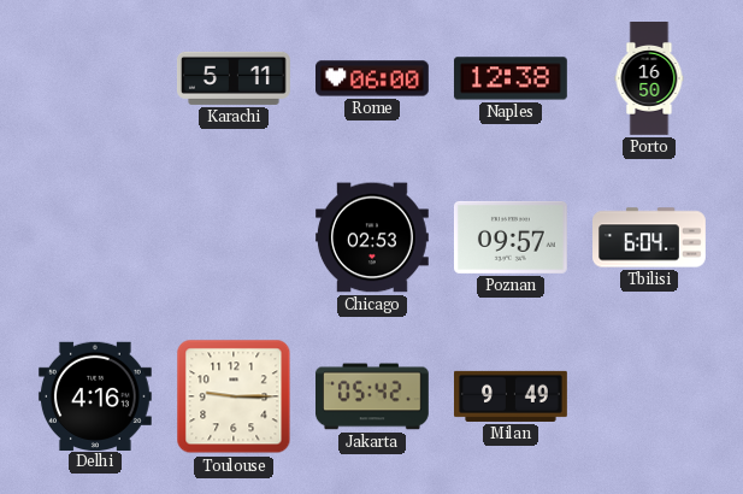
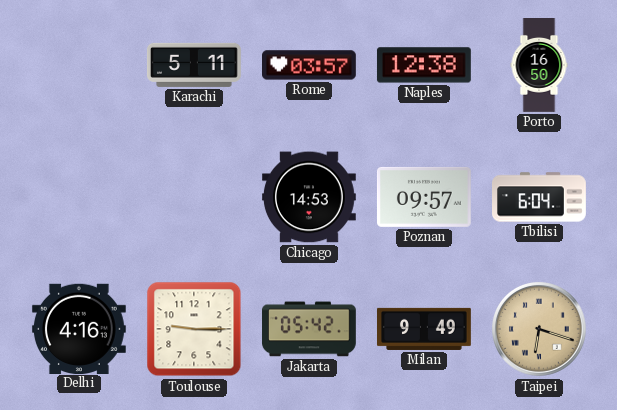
Rome: 06:00 -> 03:57 (310, 65)
Chicago: 02:53 -> 14:53 (310, 197)
Taipei: none -> 6:18 (540, 330)
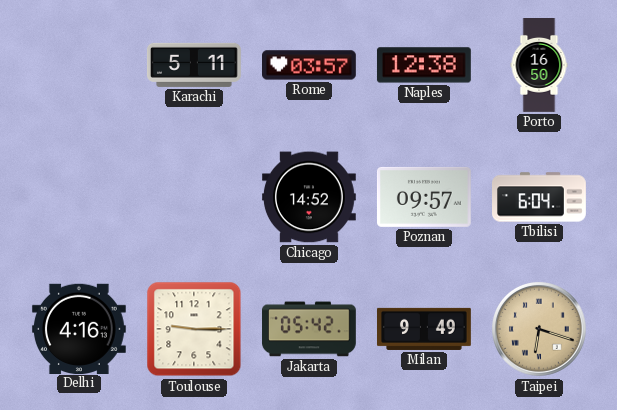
Chicago: 14:53 -> 14:52 (310, 197)
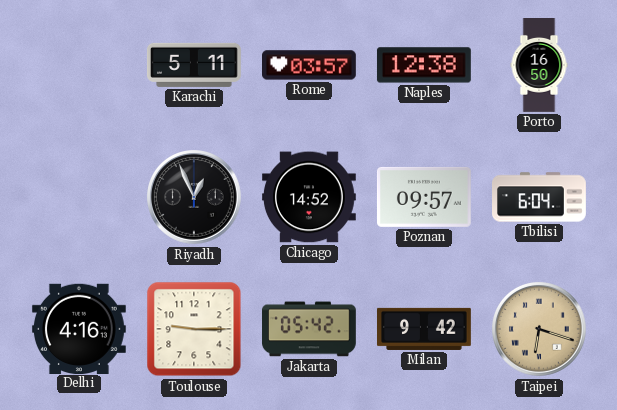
Riyadh: none -> 12:56 (195, 198)
Milan: 9:49 -> 9:42 (425, 329)
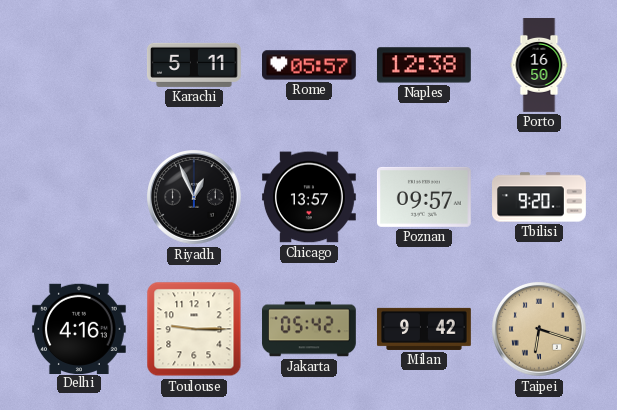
Rome: 03:57 -> 05:57 (310, 65)
Chicago: 14:52 -> 13:57 (310, 197)
Tbilisi: 6:04 -> 9:20 (540, 197)
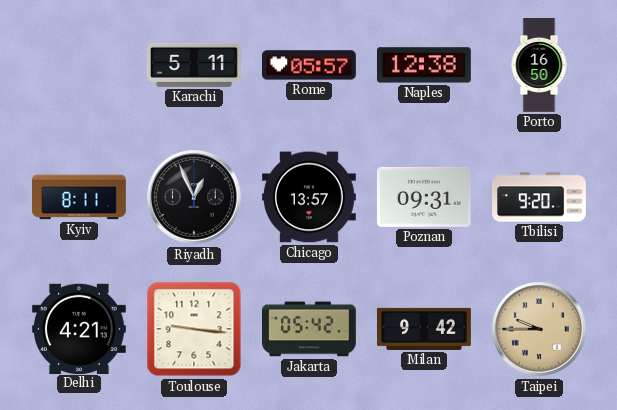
Kyiv: none -> 8:11 (80, 197)
Poznan: 09:57 -> 09:31 (424, 197)
Delhi: 4:16 -> 4:21 (79, 328)
Toulouse: 9:15 -> 9:16 (194, 329)
Taipei: 6:18 -> 9:45 (540, 330)
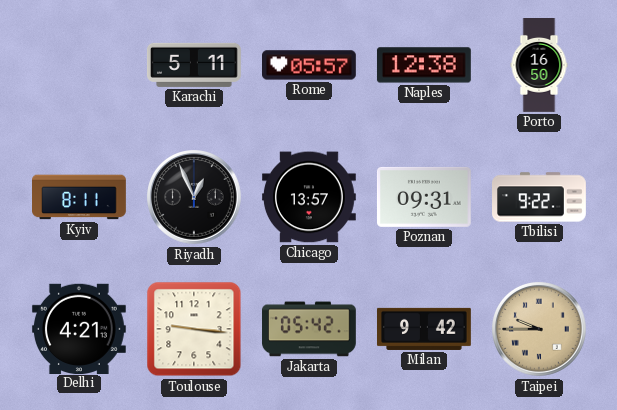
Tbilisi: 9:20 -> 9:22 (540, 197)
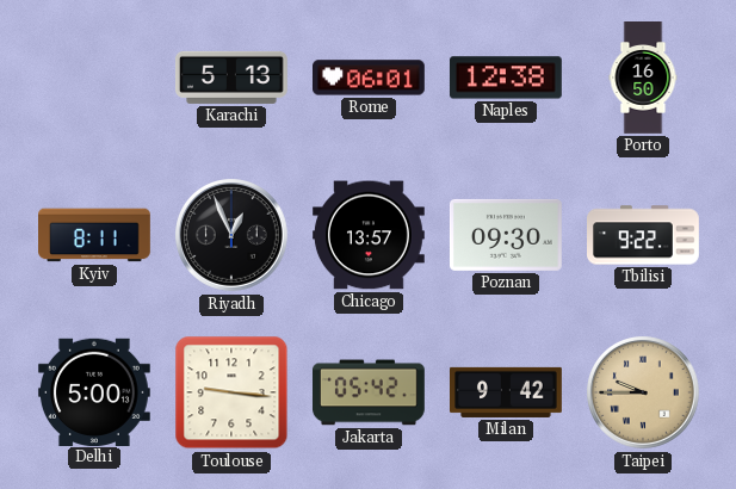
Karachi: 5:11 -> 5:13 (233, 78)
Rome: 05:57 -> 06:01 (370, 78)
Poznan: 09:31 -> 09:30 (506, 235)
Delhi: 4:21 -> 5:00 (94, 391)
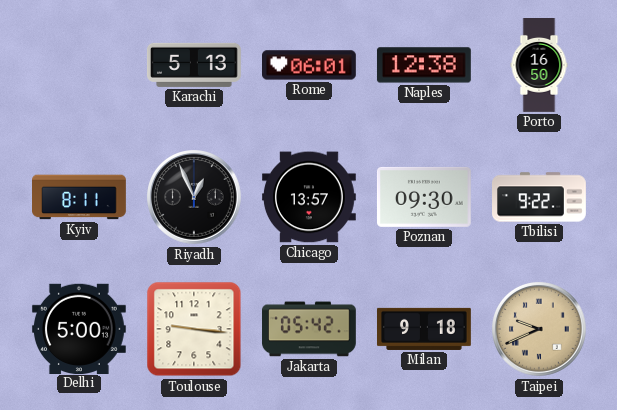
Milan: 9:42 -> 9:18 (425, 329)
Taipei: 9:45 -> 9:41 (540, 330)
